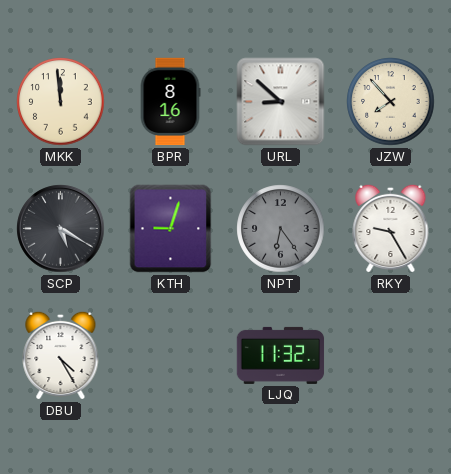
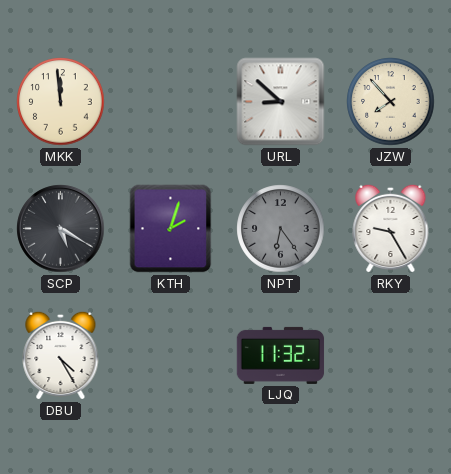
BPR: 8:16 -> none (170, 102)
KTH: 9:03 -> 2:03 (171, 229)
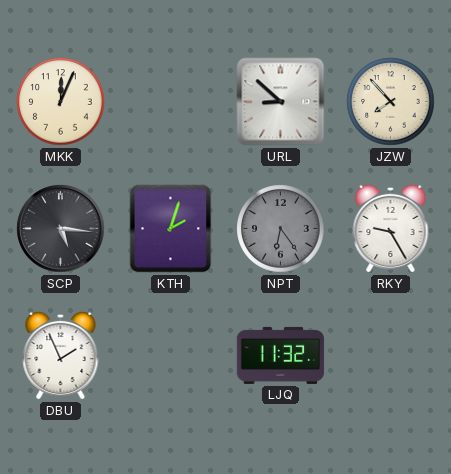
MKK: 11:59 -> 12:04 (61, 102)
SCP: 5:20 -> 5:16 (61, 229)
DBU: 4:25 -> 1:56 (61, 355)
